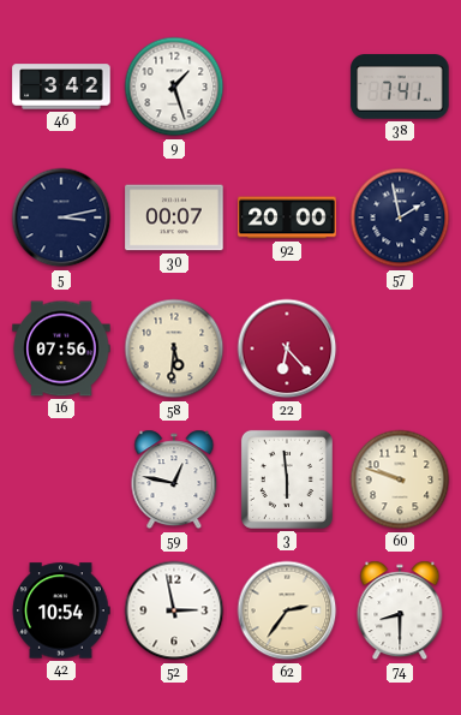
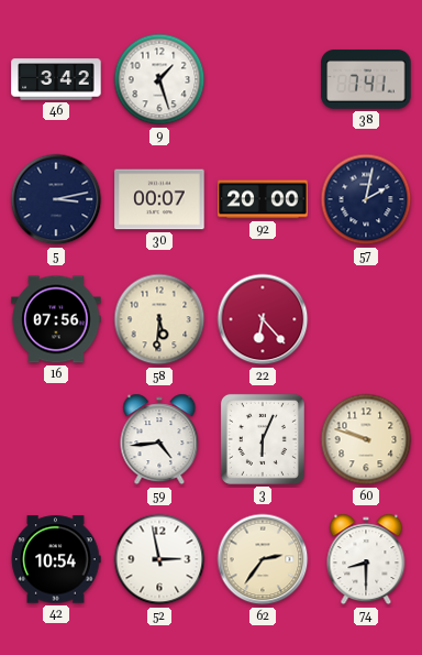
57: 1:58 -> 2:02 (366, 199)
59: 12:47 -> 4:44 (159, 439)
3: 5:59 -> 6:04 (263, 439)
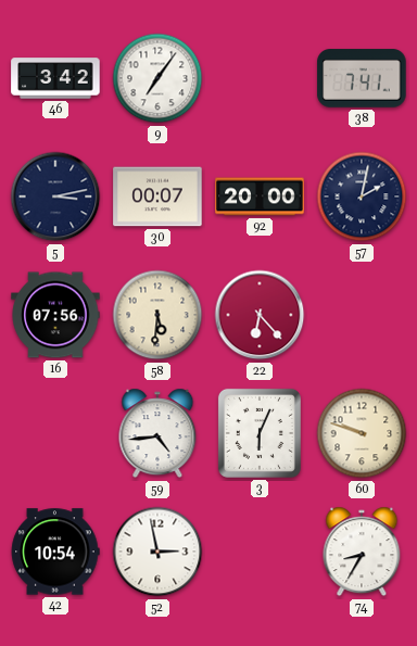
9: 1:27 -> 7:06 (157, 78)
62: 2:36 -> none (263, 559)
74: 8:30 -> 8:35 (362, 552)
